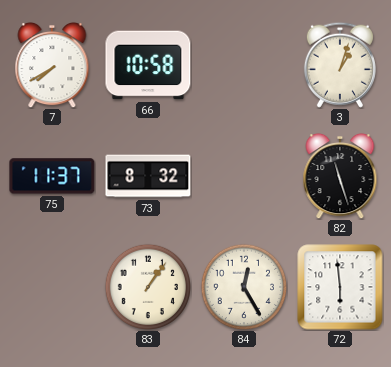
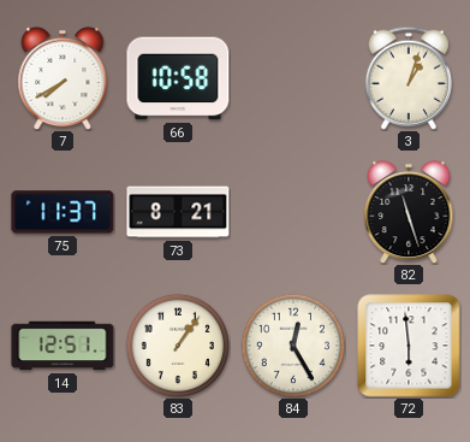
73: 8:32 -> 8:21 (178, 212)
14: none -> 12:51 (63, 346)
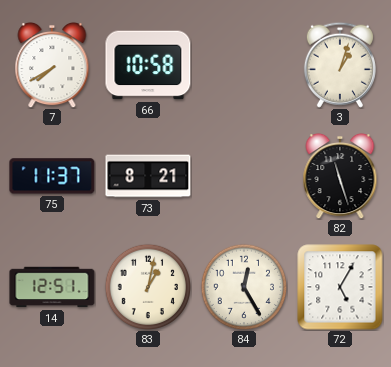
83: 1:06 -> 1:02 (147, 286)
72: 5:59 -> 5:05 (340, 287)
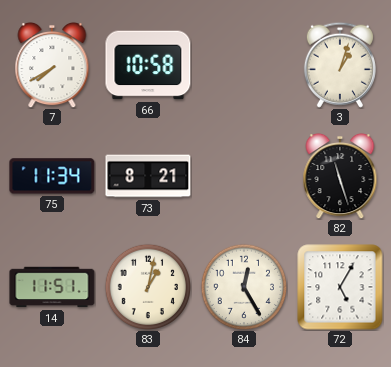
75: 11:37 -> 11:34 (52, 176)
14: 12:51 -> 11:51 (52, 287)
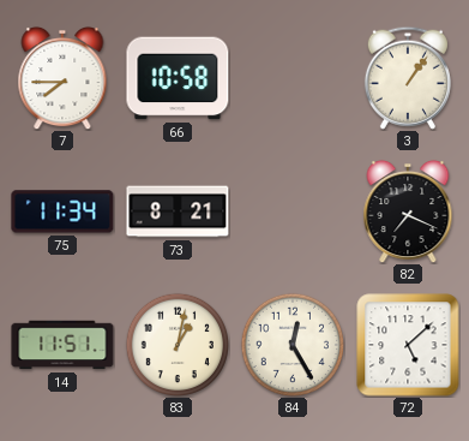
7: 7:40 -> 7:45 (62, 78)
3: 1:03 -> 1:06 (408, 78)
82: 11:27 -> 7:19 (408, 211)
72: 5:05 -> 5:08 (408, 345)
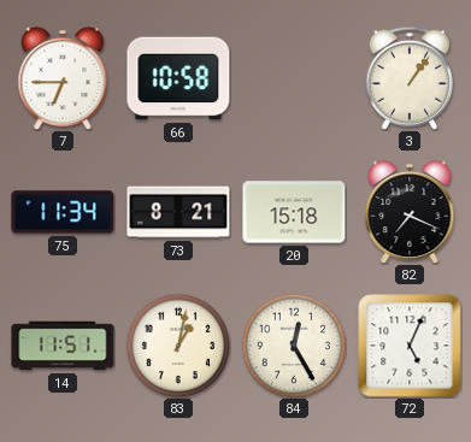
7: 7:45 -> 6:45 (63, 78)
20: none -> 15:18 (294, 212)
72: 5:08 -> 5:04 (410, 346)
